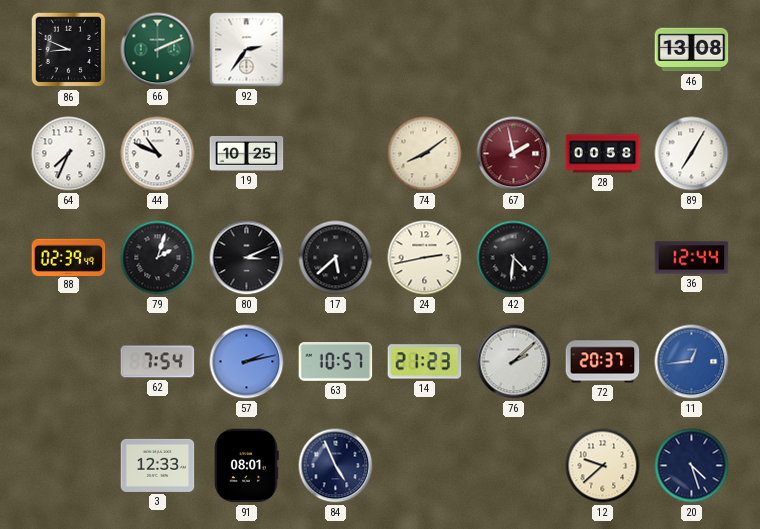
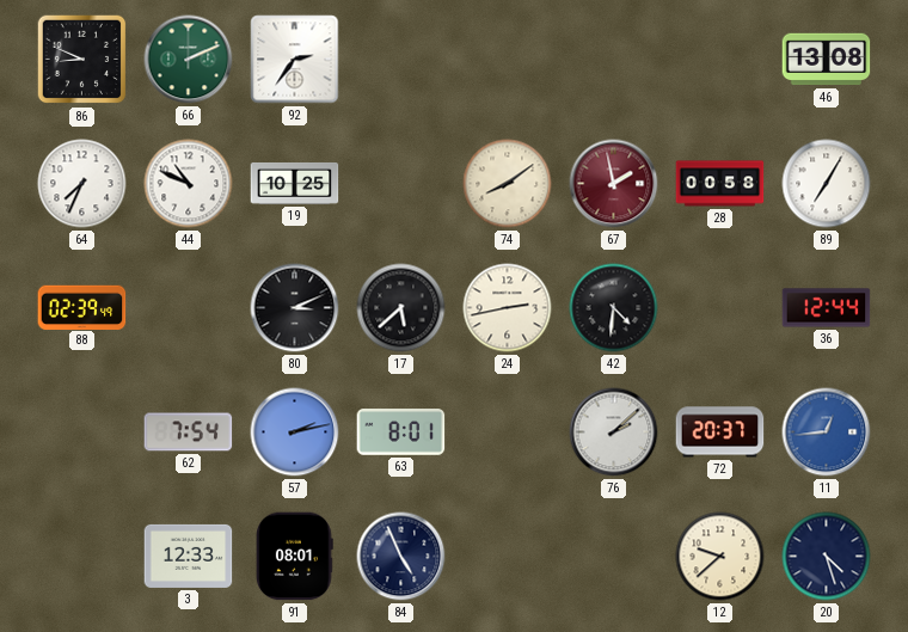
79: 2:03 -> none (158, 258)
63: 10:57 -> 8:01 (401, 432)
14: 21:23 -> none (425, 362)
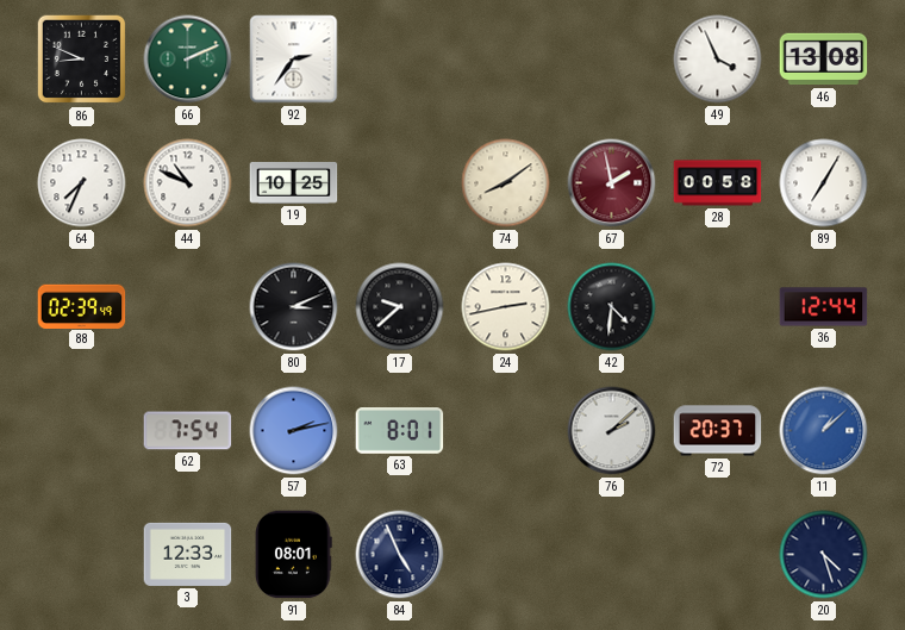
49: none -> 3:56 (718, 60)
17: 5:38 -> 9:38 (400, 307)
11: 12:44 -> 1:08 (824, 431)
12: 9:38 -> none (720, 557)
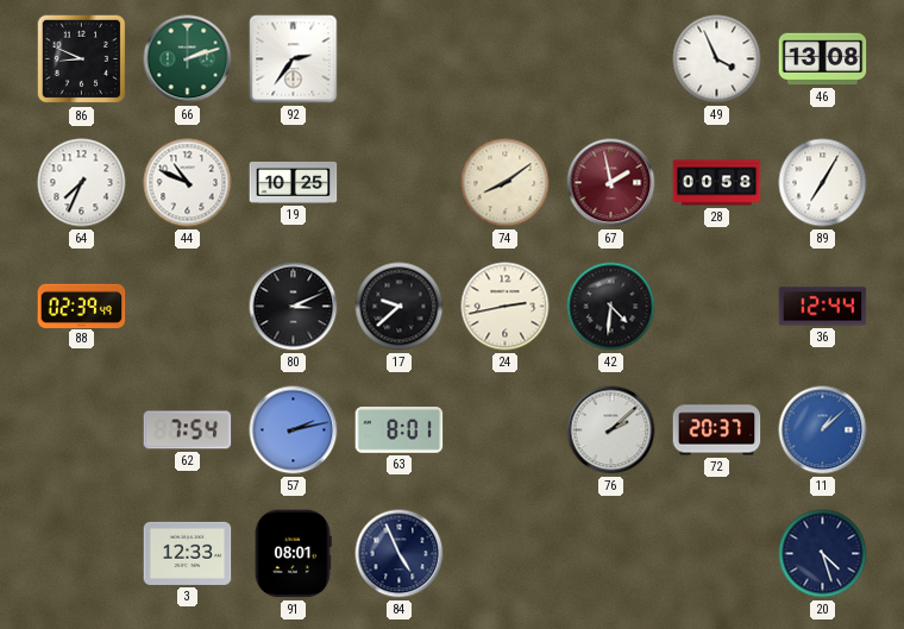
66: 2:11 -> 2:12 (188, 59)
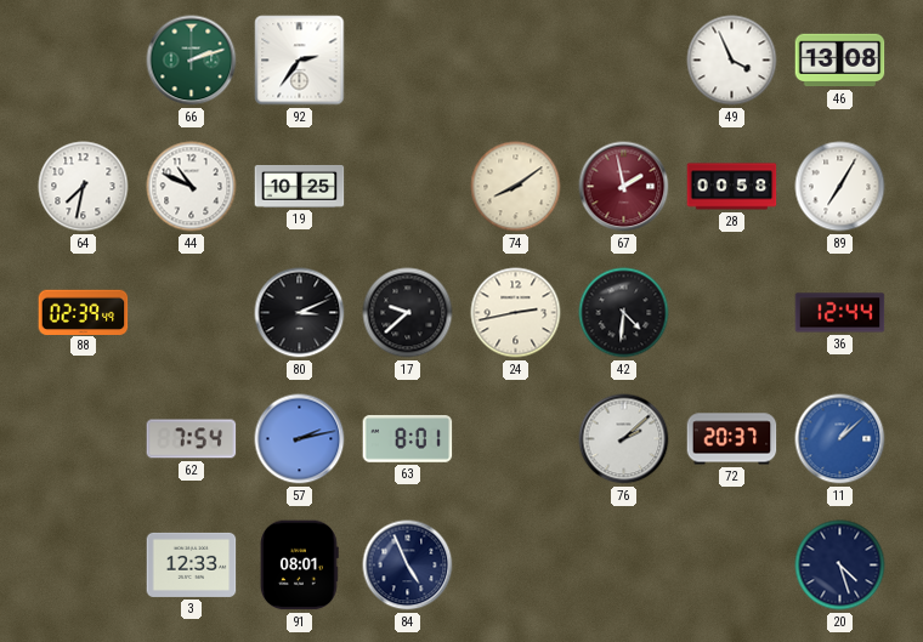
86: 8:49 -> none (82, 59)
64: 7:34 -> 7:32 (84, 187)
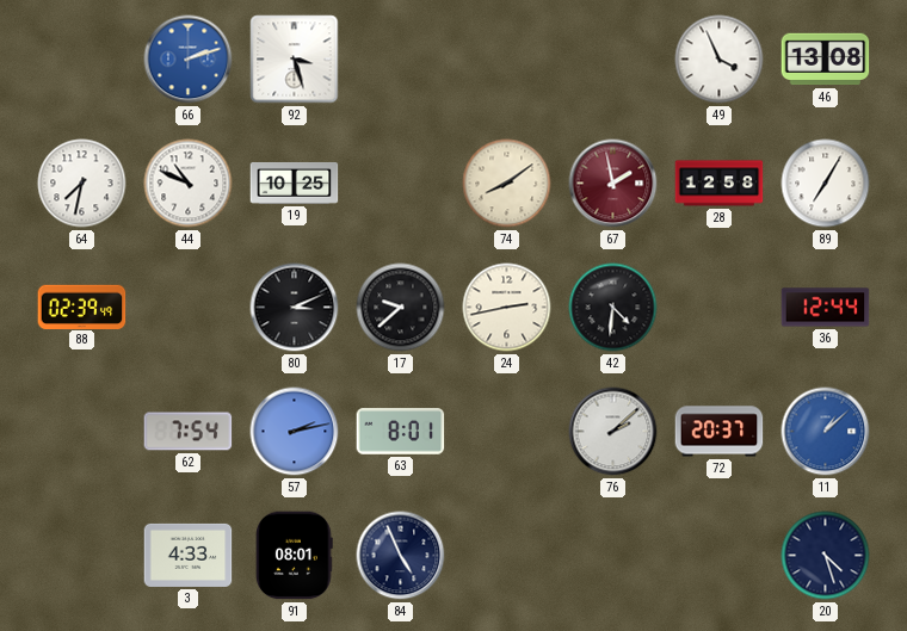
66 dial: green -> blue (189, 60)
92: 2:36 -> 3:27 (295, 60)
28: 00:58 -> 12:58 (720, 184)
3: 12:33 -> 4:33 (189, 555)
